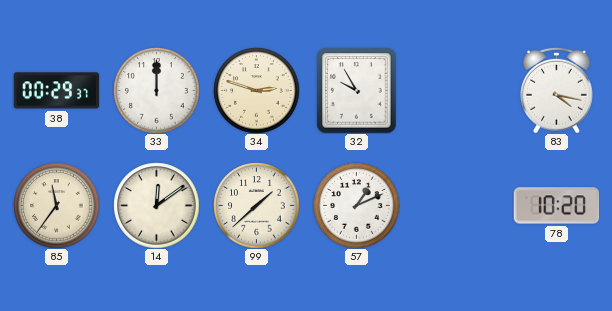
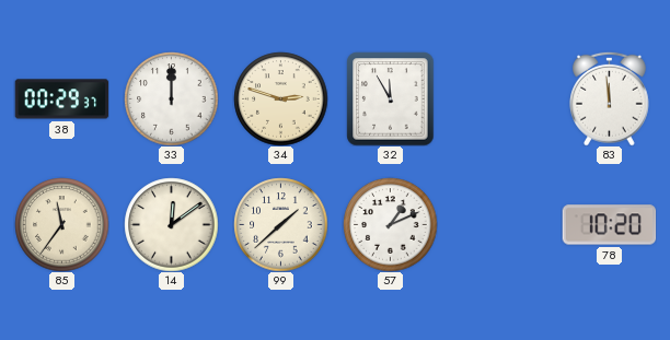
32: 9:55 -> 11:55 (391, 98)
83: 4:17 -> 11:59 (610, 98)
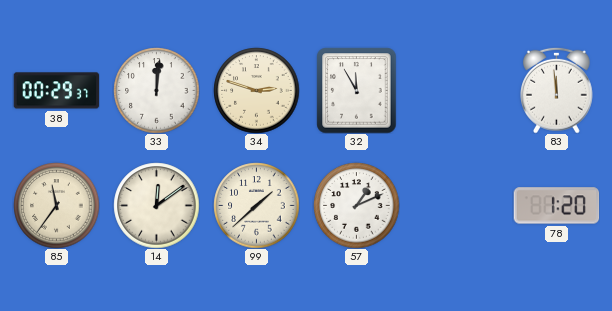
33: 12:00 -> 12:01 (156, 90)
78: 10:20 -> 1:20 (556, 206)
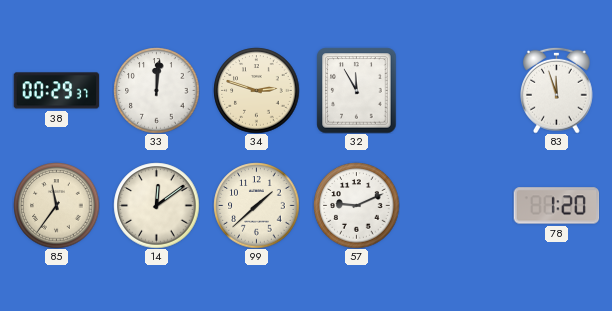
83: 11:59 -> 11:57 (557, 90)
57: 1:11 -> 9:11 (356, 205)
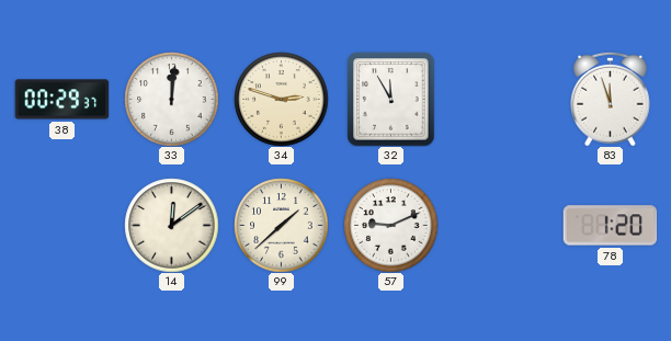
85: 11:36 -> none (56, 205)
